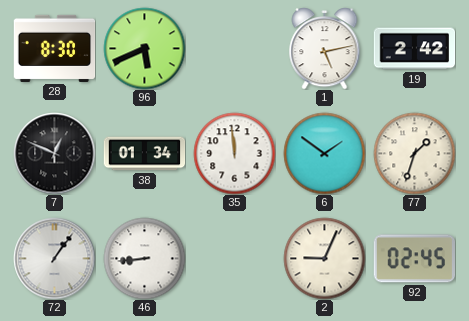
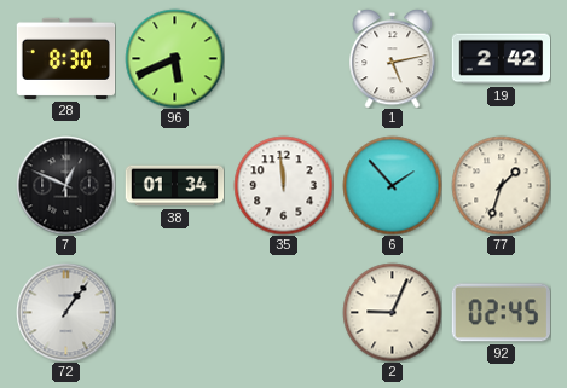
6: 1:51 -> 1:53 (392, 185)
46: 8:44 -> none (144, 258)
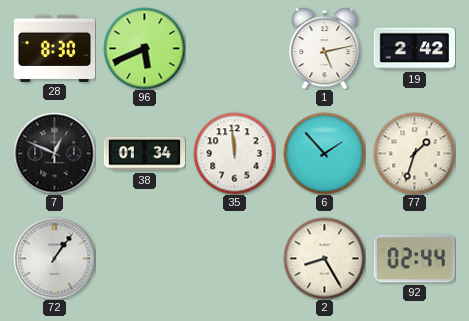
2: 9:04 -> 8:25 (324, 258)
92: 02:45 -> 02:44 (414, 259)
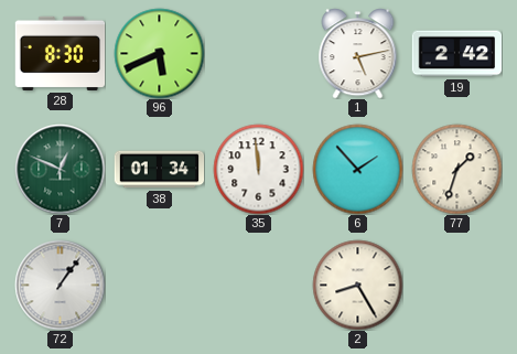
7 dial: black -> green (60, 169)
92: 02:44 -> none (414, 259)
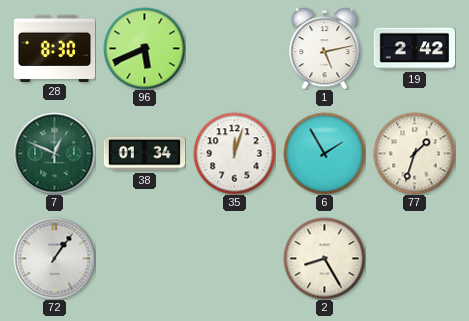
35: 11:59 -> 12:03 (234, 153)
6: 1:53 -> 1:55 (324, 153)
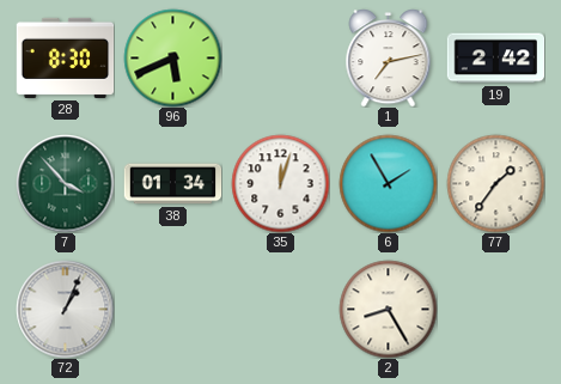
1: 5:13 -> 7:13 (389, 57)
7: 12:49 -> 3:53 (65, 183)
77: 1:33 -> 1:36 (495, 183)
72: 1:06 -> 1:04 (65, 309)
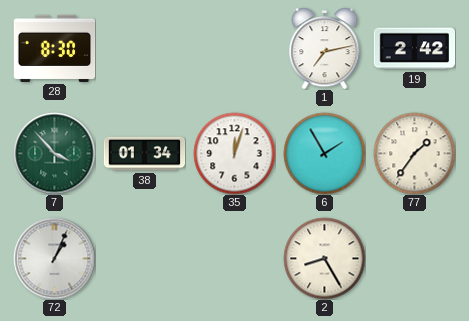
96: 5:41 -> none (172, 57)
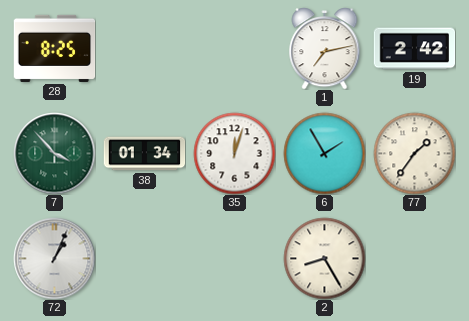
28: 8:30 -> 8:25 (54, 48)
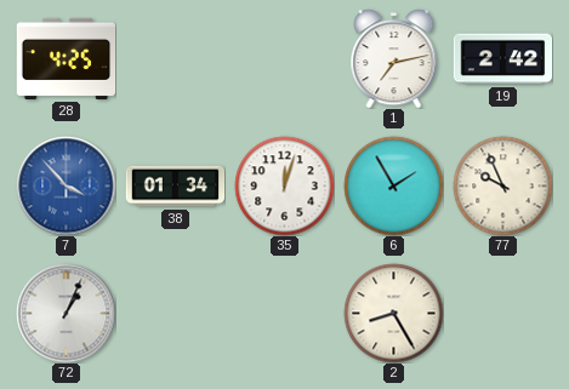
28: 8:25 -> 4:25 (66, 58)
7 dial: green -> blue (66, 185)
77: 1:36 -> 9:56 (502, 185)
